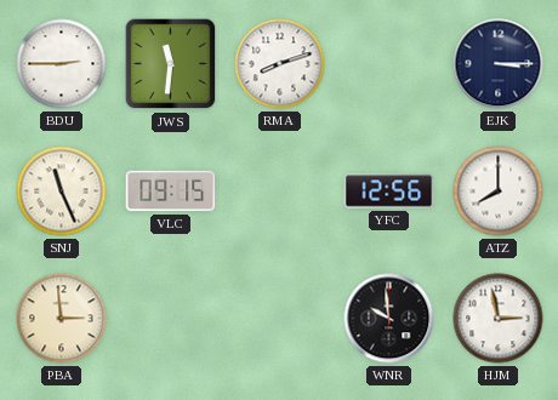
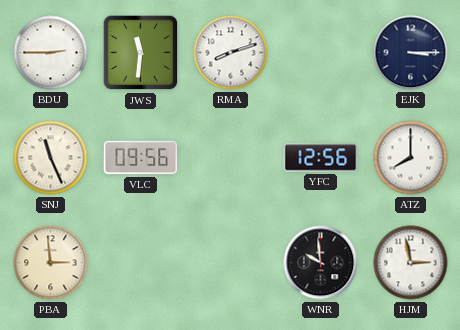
VLC: 09:15 -> 09:56 (141, 158)
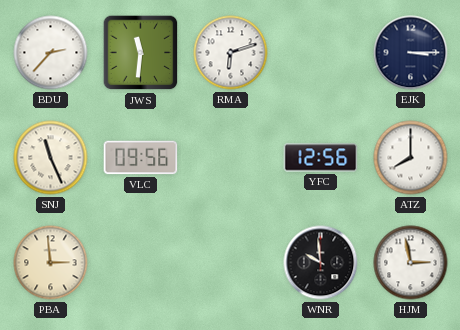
BDU: 2:45 -> 2:37 (51, 53)
RMA: 8:12 -> 6:12 (231, 53)
